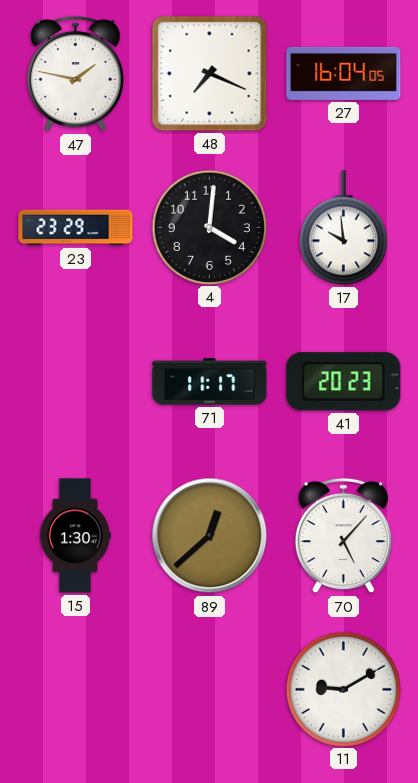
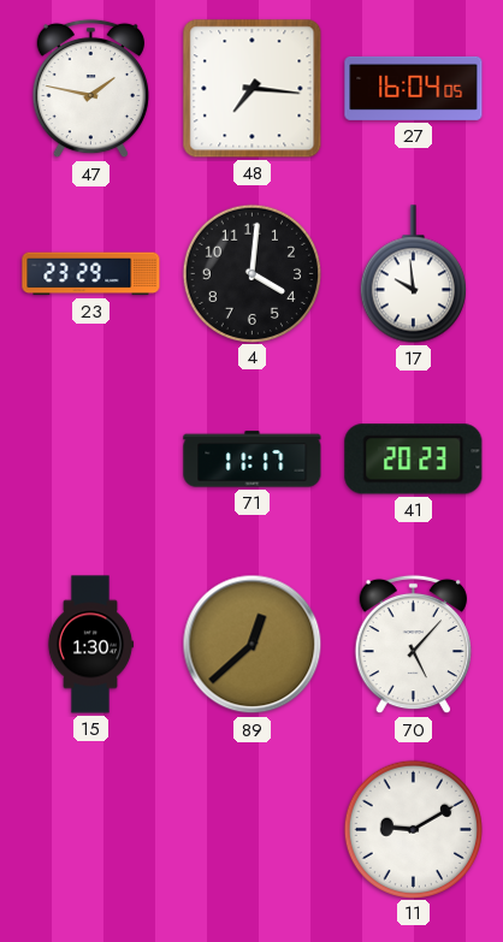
48: 7:19 -> 7:16 (253, 89)
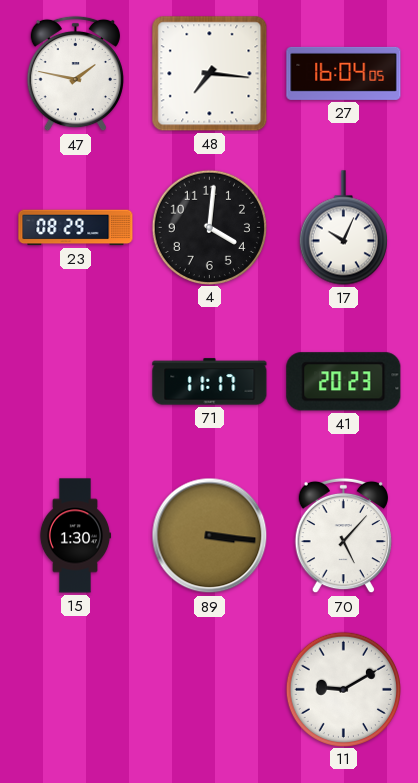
23: 23:29 -> 08:29 (76, 228)
17: 9:59 -> 10:04 (343, 228)
89: 12:38 -> 3:16 (210, 536)
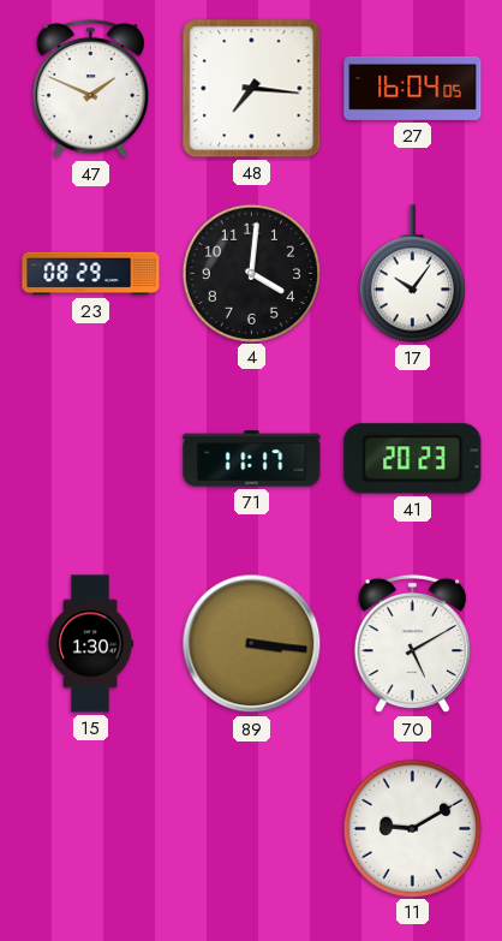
47: 1:47 -> 1:49 (90, 89)
17: 10:04 -> 10:06 (412, 274)
70: 5:07 -> 5:10 (412, 644)
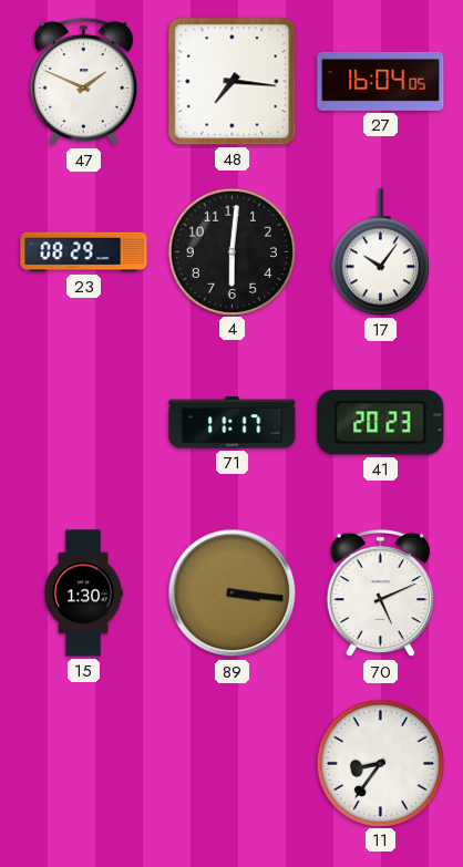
4: 4:01 -> 6:01 (231, 251)
70: 5:10 -> 5:11 (380, 594)
11: 9:10 -> 8:36 (380, 763)
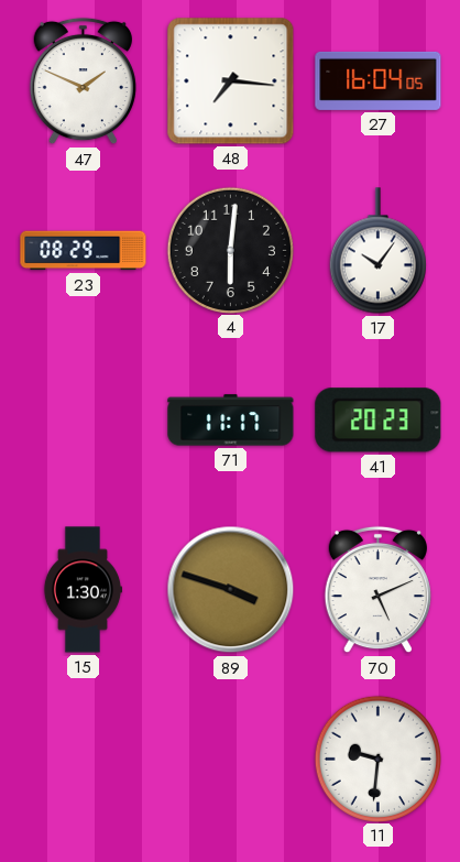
89: 3:16 -> 3:48 (231, 590)
11: 8:36 -> 9:31 (377, 759)
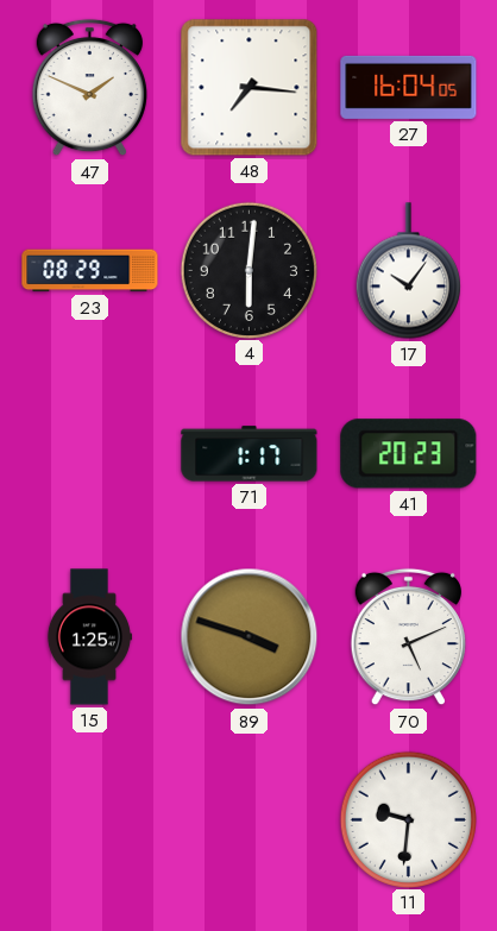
71: 11:17 -> 1:17 (250, 454)
15: 1:30 -> 1:25 (89, 637)
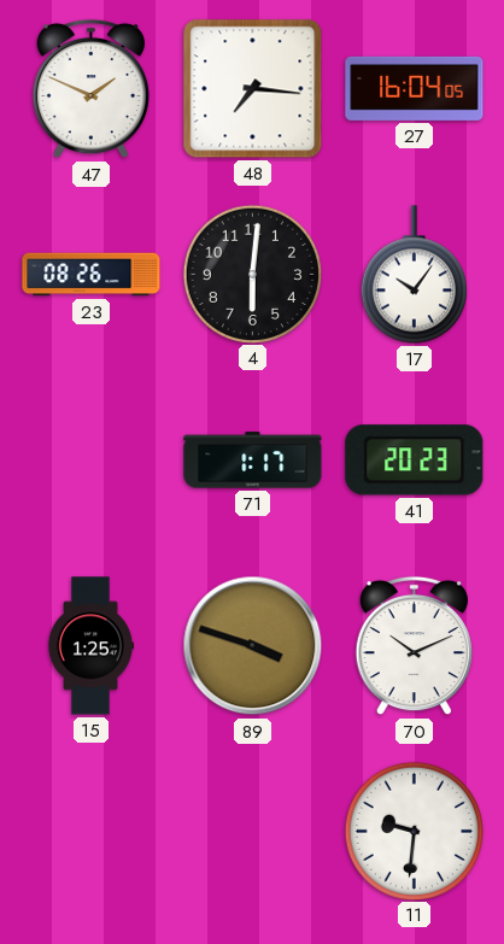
23: 08:29 -> 08:26 (92, 275)
70: 5:11 -> 10:11 (414, 646)
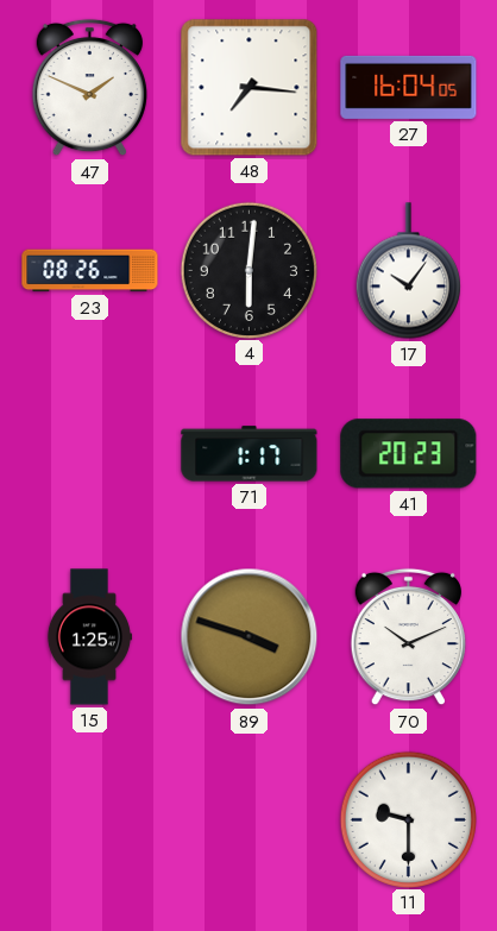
11: 9:31 -> 9:30 (408, 819)
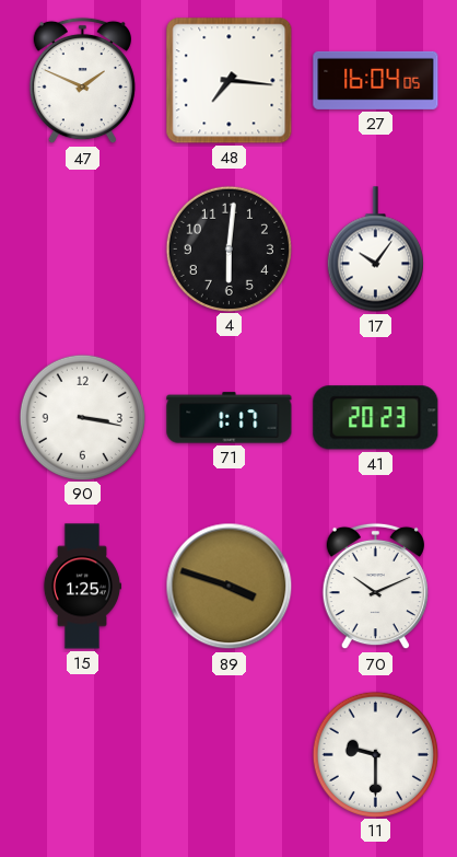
23: 08:26 -> none (90, 271)
90: none -> 3:17 (82, 417)
